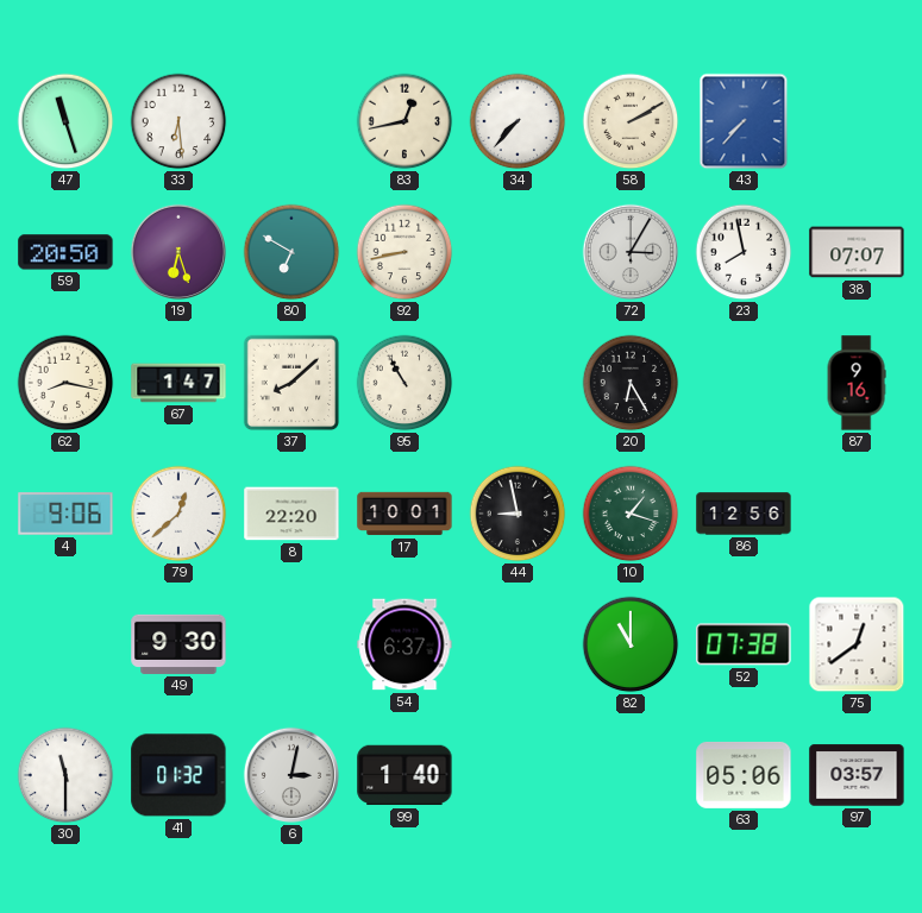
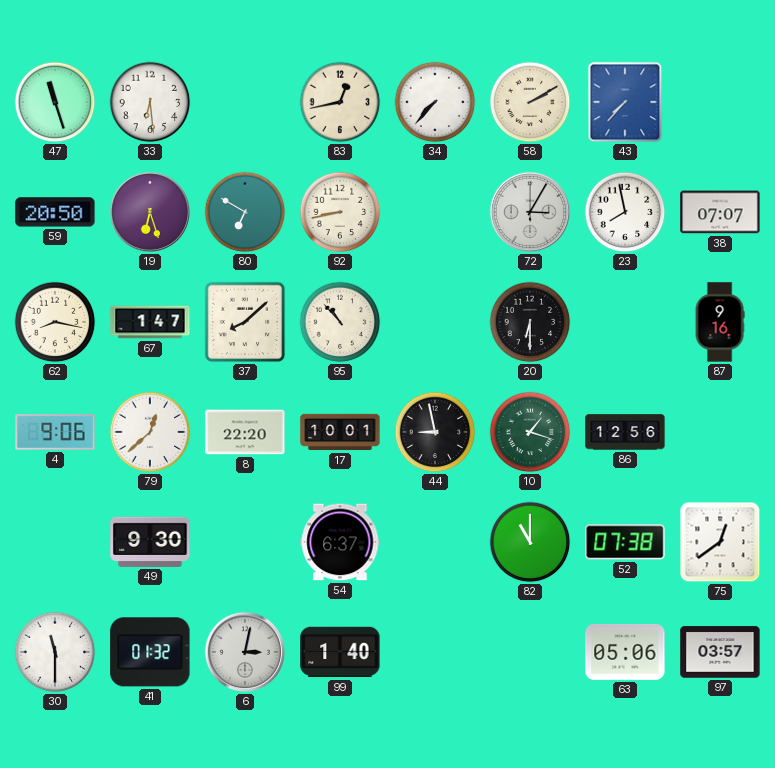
95: 10:55 -> 10:53 (340, 322)
20: 6:25 -> 6:30 (530, 322)
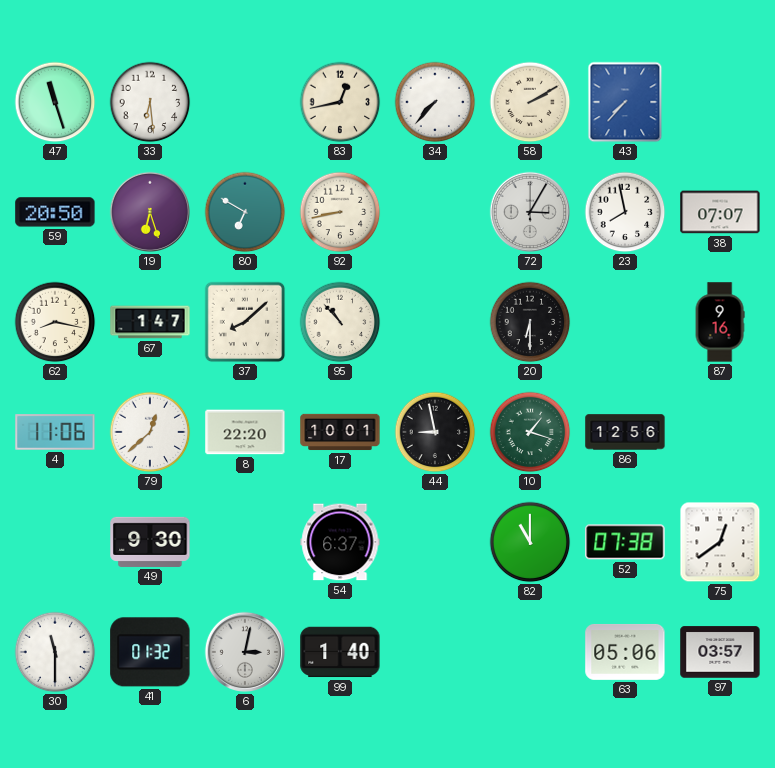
4: 9:06 -> 11:06 (55, 432)
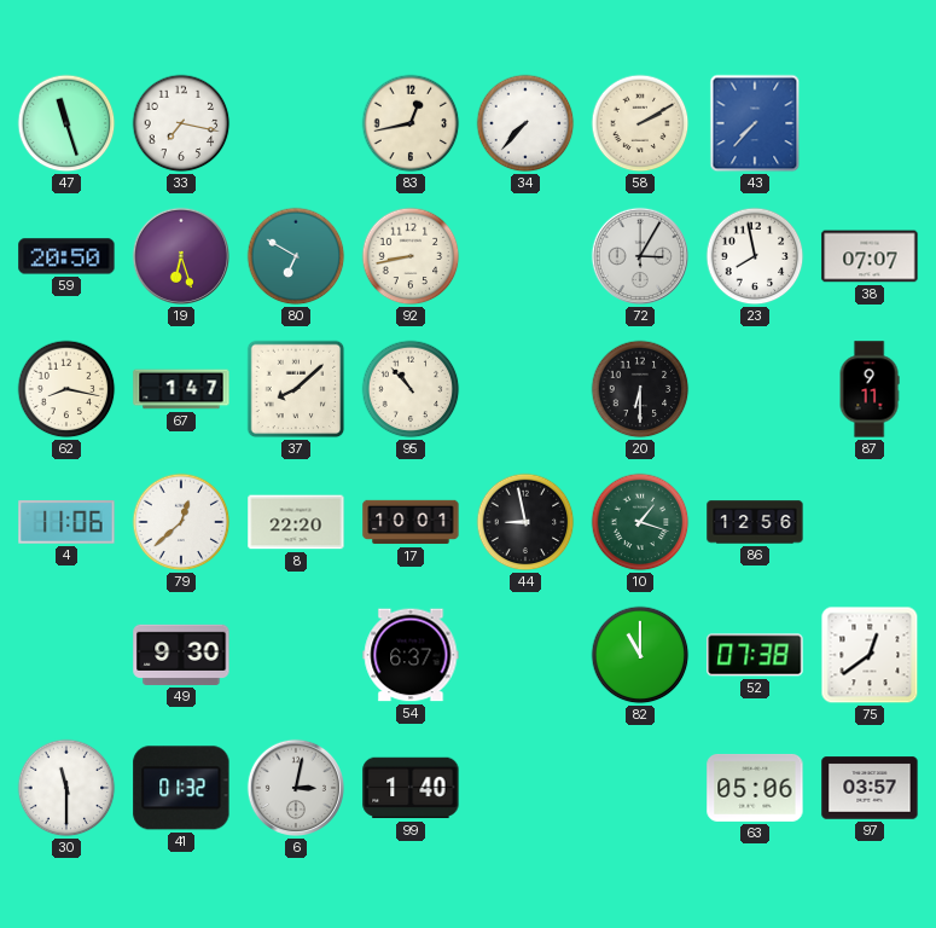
33: 6:29 -> 7:17 (181, 123)
87: 9:16 -> 9:11 (870, 389)
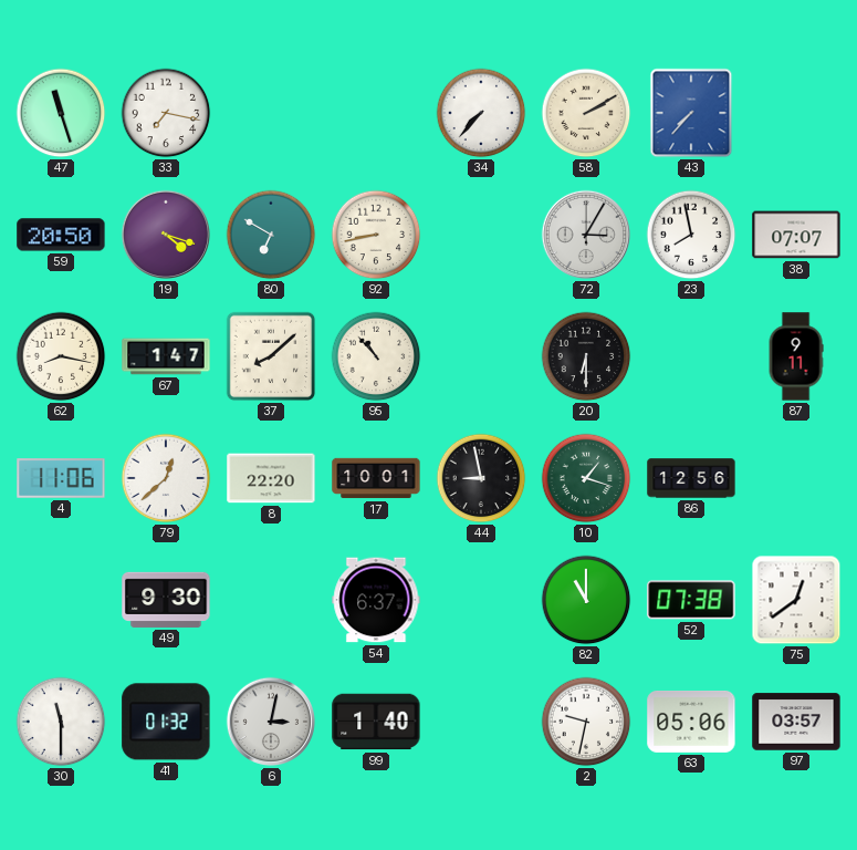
83: 12:43 -> none (411, 123)
19: 6:27 -> 4:18 (166, 235)
2: none -> 9:32 (586, 722)
